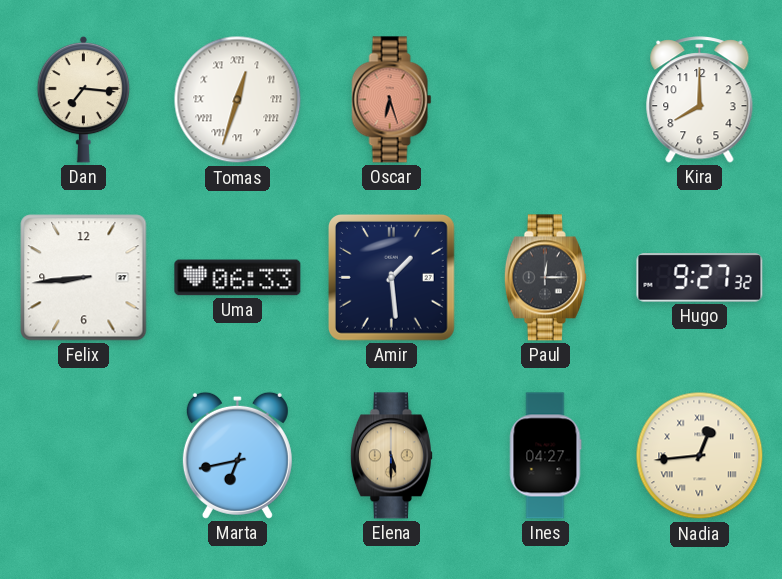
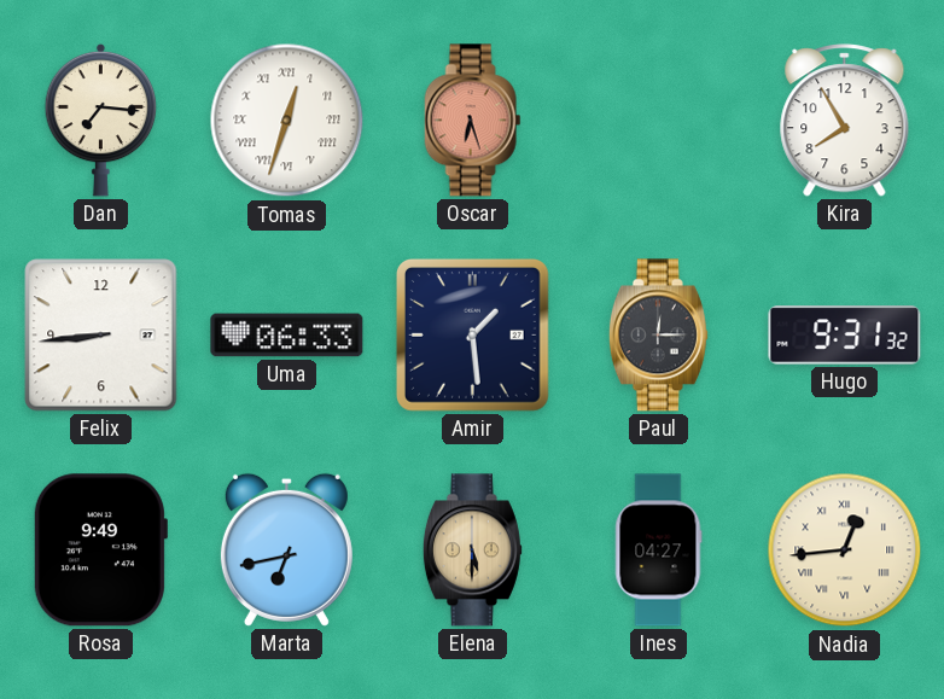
Kira: 8:00 -> 7:55 (845, 121)
Hugo: 9:27 -> 9:31 (845, 336)
Rosa: none -> 9:49 (100, 551)
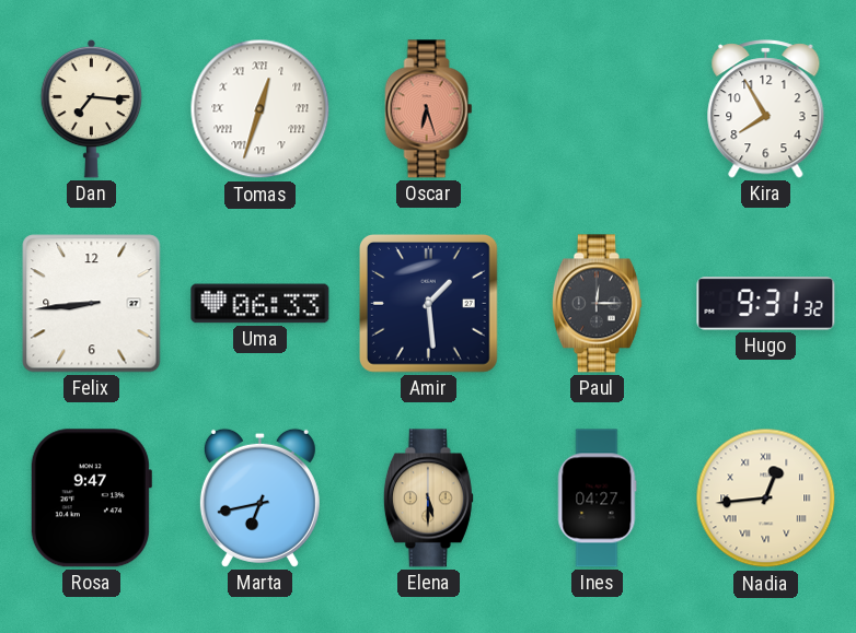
Rosa: 9:49 -> 9:47 (91, 499)
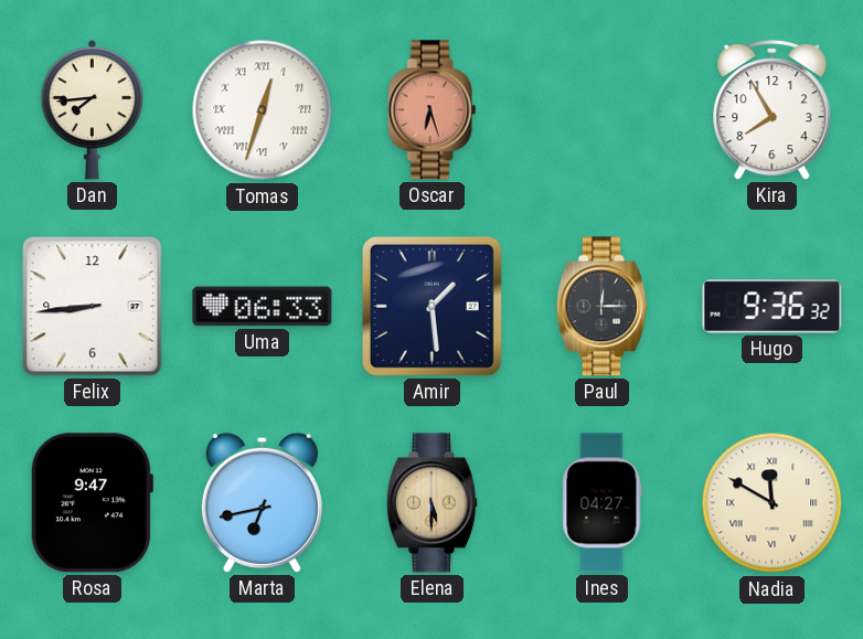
Dan: 7:16 -> 7:44 (93, 109)
Hugo: 9:31 -> 9:36 (773, 307)
Nadia: 12:44 -> 11:50 (773, 503)
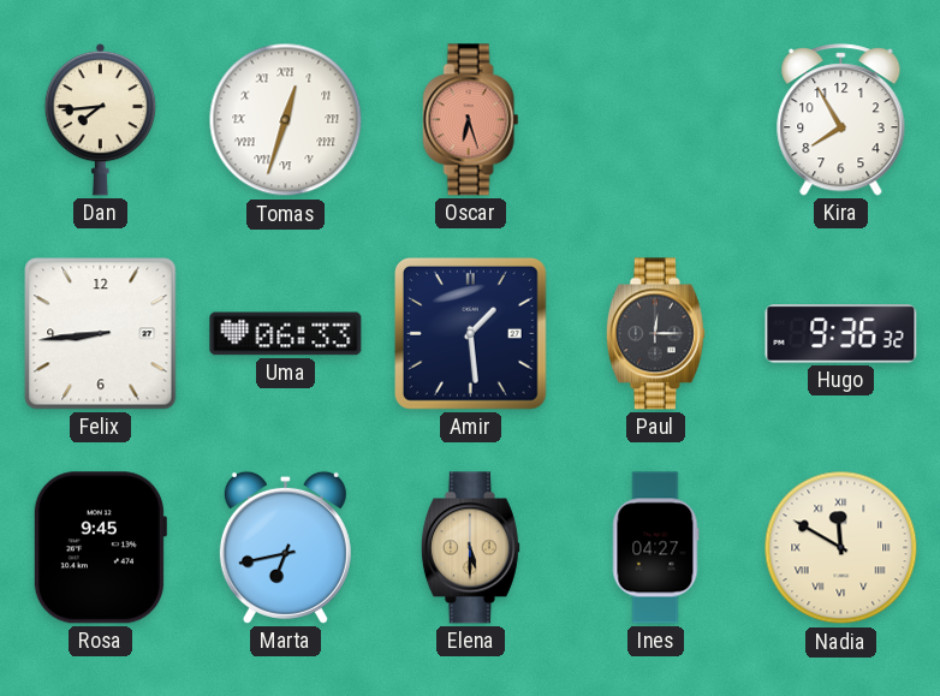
Rosa: 9:47 -> 9:45 (100, 548)
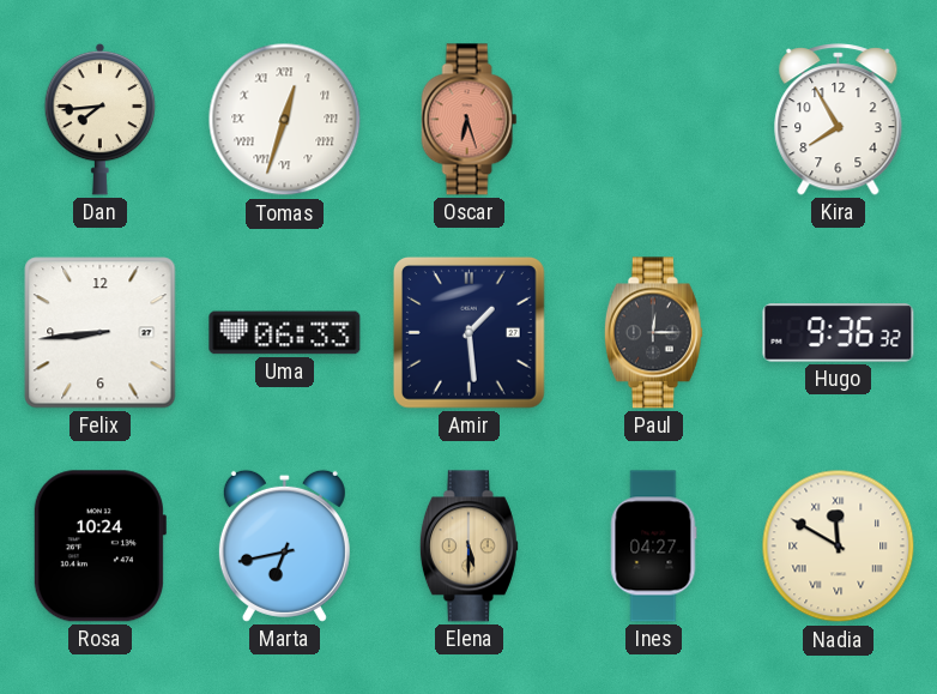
Rosa: 9:45 -> 10:24 (99, 547)
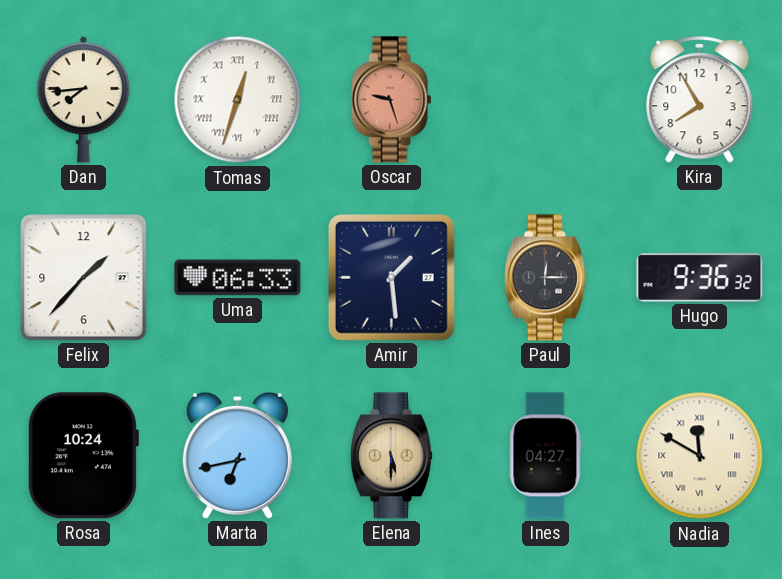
Oscar: 6:27 -> 9:27 (392, 100)
Felix: 8:44 -> 1:37 (84, 278)
